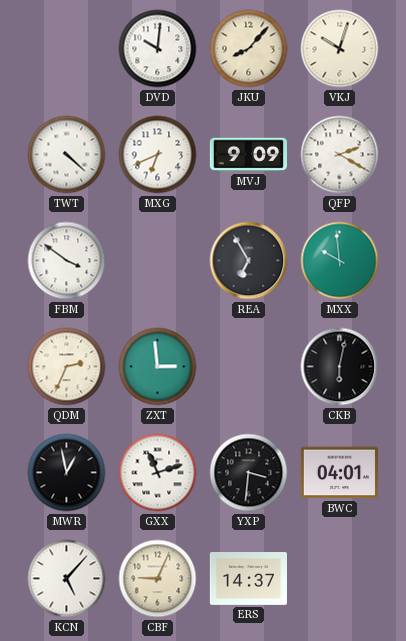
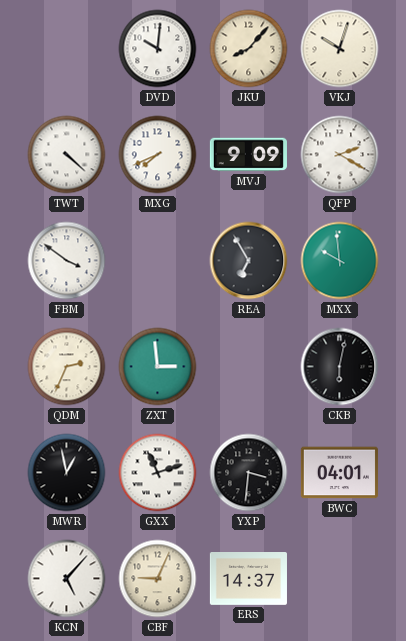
MXG: 6:41 -> 7:41 (158, 155)
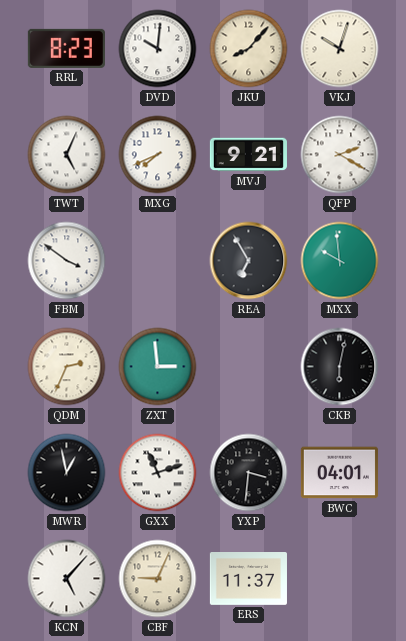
RRL: none -> 8:23 (66, 48)
TWT: 4:22 -> 5:04 (67, 155)
MVJ: 9:09 -> 9:21 (248, 155)
ERS: 14:37 -> 11:37 (248, 579)
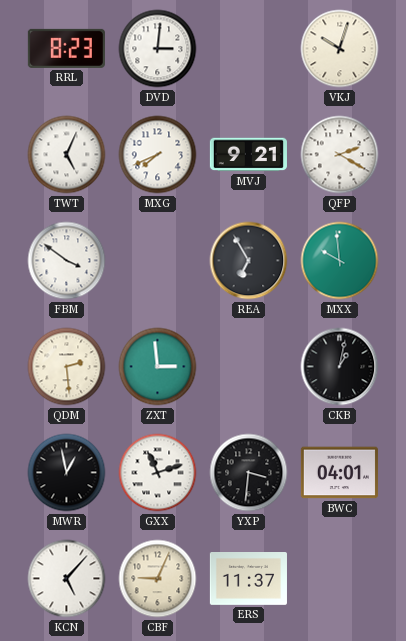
DVD: 10:01 -> 3:01 (158, 49)
JKU: 8:07 -> none (249, 49)
QDM: 2:34 -> 2:29 (67, 367)
CKB: 6:02 -> 1:02 (340, 367)
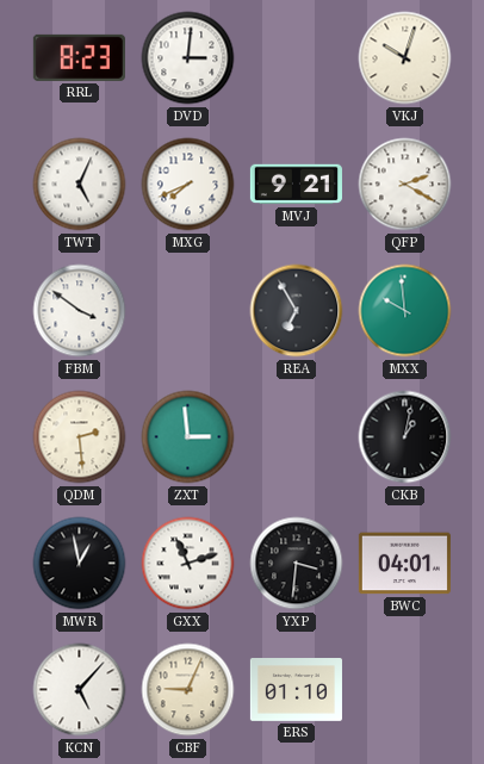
ERS: 11:37 -> 01:10 (296, 690)
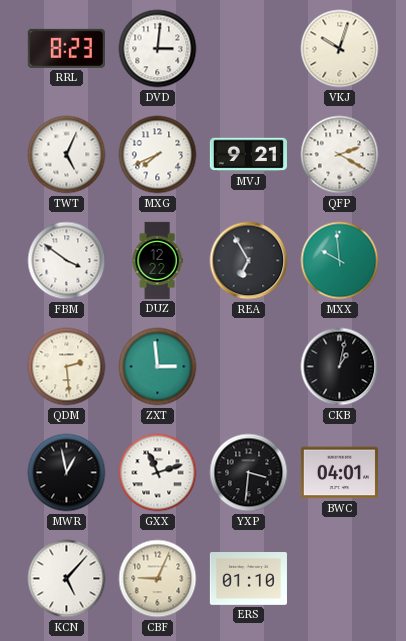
DUZ: none -> 12:22 (157, 260)
